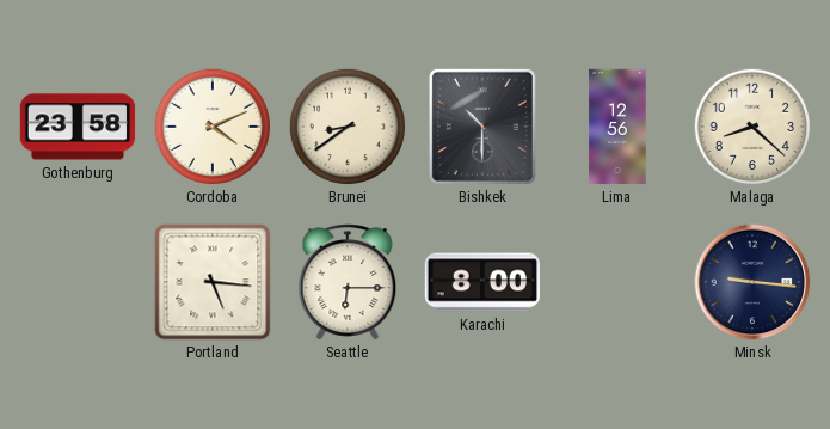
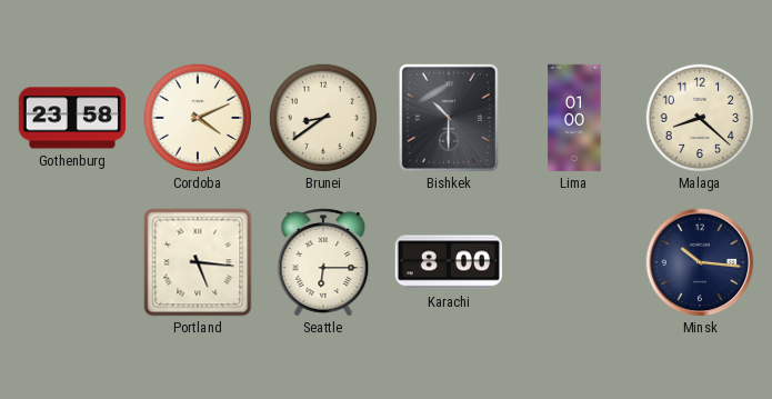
Lima: 12:56 -> 01:00 (574, 118)
Minsk: 9:16 -> 10:16 (700, 262)
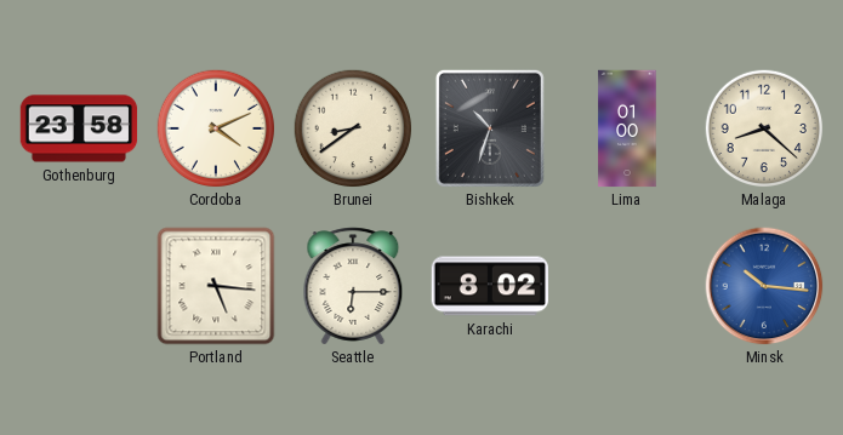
Bishkek: 10:30 -> 10:33 (490, 128)
Karachi: 8:00 -> 8:02 (489, 286)
Minsk dial: navy -> blue (764, 286)
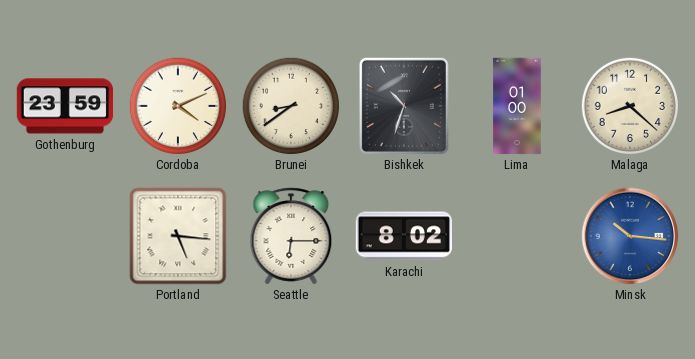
Gothenburg: 23:58 -> 23:59 (65, 106)
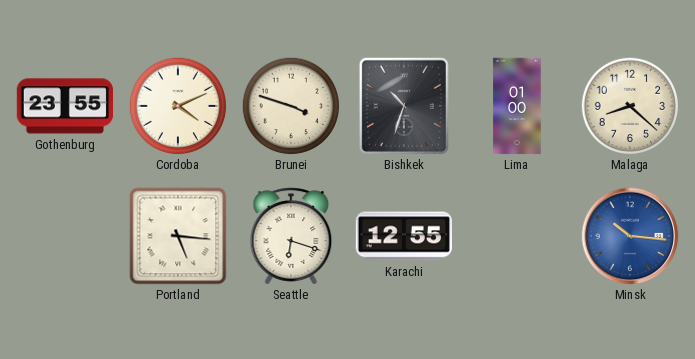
Gothenburg: 23:59 -> 23:55 (65, 106)
Brunei: 8:39 -> 3:48 (291, 106)
Seattle: 6:15 -> 6:18 (291, 236)
Karachi: 8:02 -> 12:55 (403, 236)
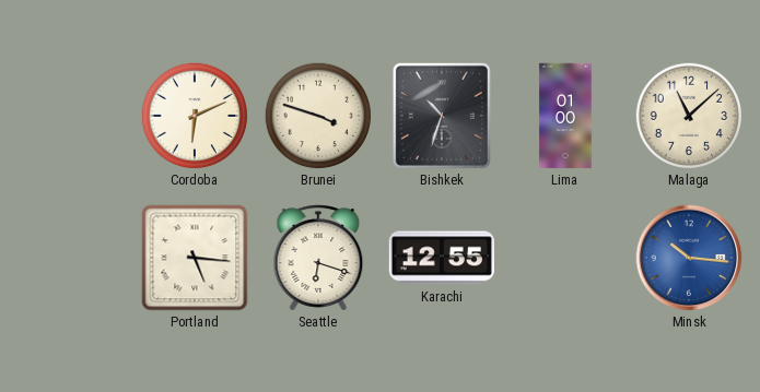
Gothenburg: 23:55 -> none (65, 106)
Cordoba: 4:11 -> 6:11 (195, 116)
Malaga: 8:22 -> 11:08 (689, 116)
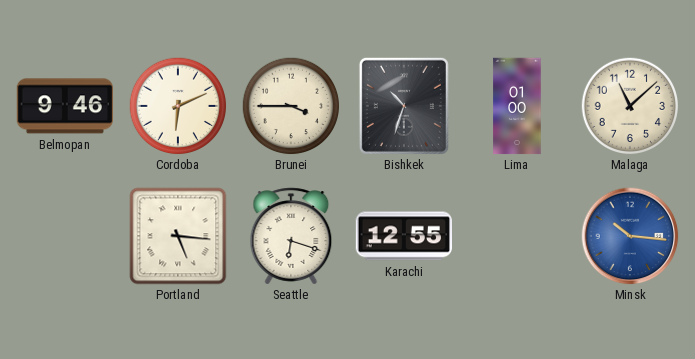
Belmopan: none -> 9:46 (64, 106)
Brunei: 3:48 -> 3:45 (291, 106)
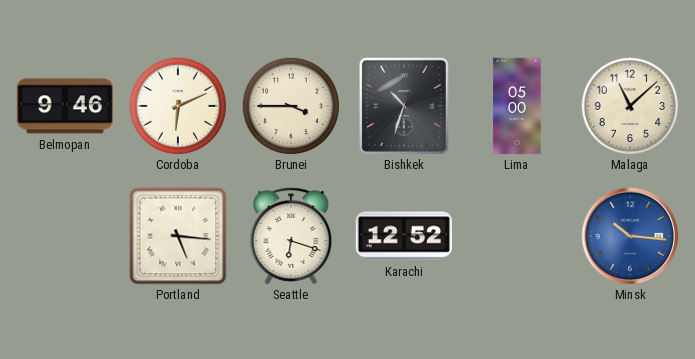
Lima: 01:00 -> 05:00 (517, 106)
Karachi: 12:55 -> 12:52 (403, 236)
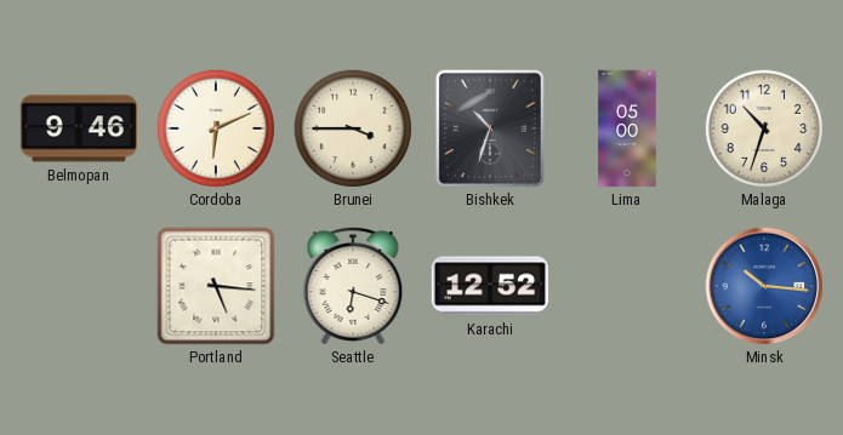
Malaga: 11:08 -> 10:33 (764, 128)
